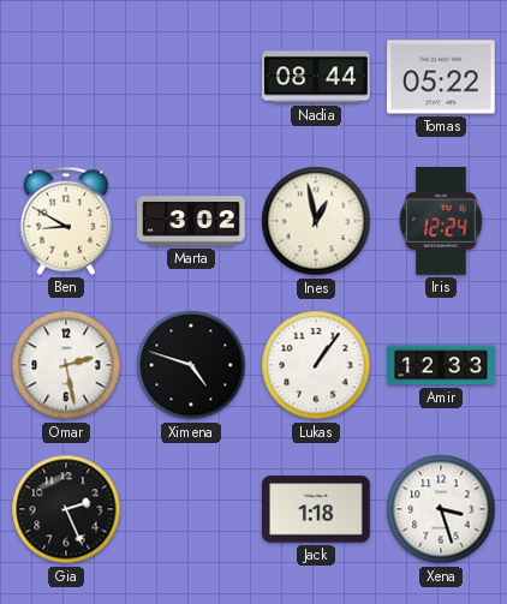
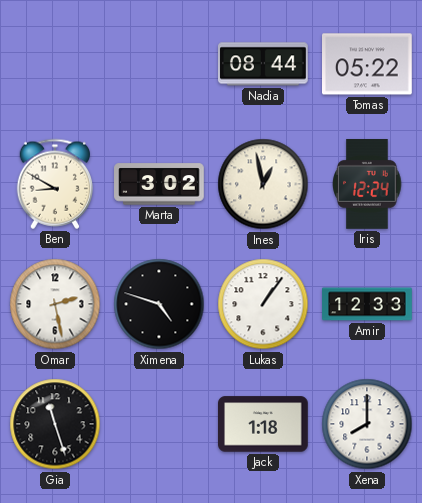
Gia: 2:26 -> 11:27 (55, 424)
Xena: 3:27 -> 8:00 (367, 424)
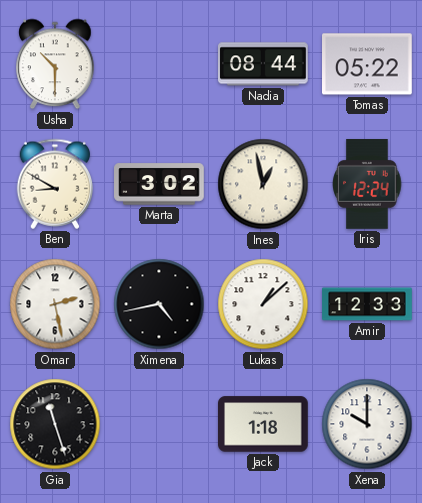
Usha: none -> 10:30 (55, 64)
Ximena: 4:48 -> 4:43 (159, 304)
Lukas: 1:06 -> 1:08 (263, 304)
Xena: 8:00 -> 10:00 (367, 424)
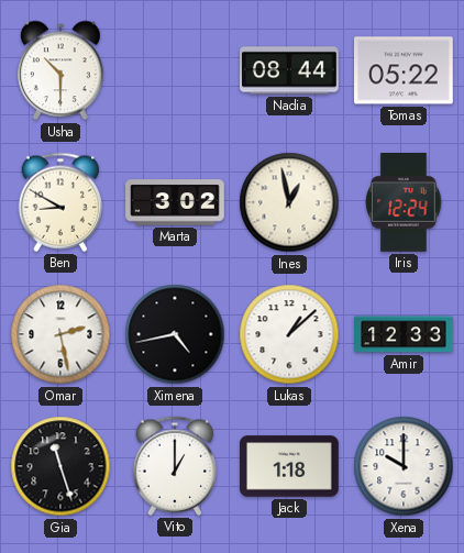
Vito: none -> 1:00 (174, 466)
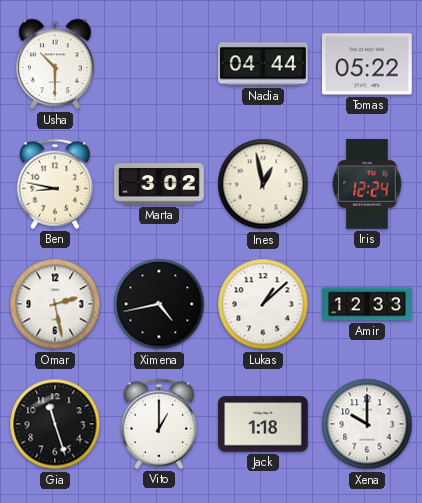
Nadia: 08:44 -> 04:44 (264, 64)
Ben: 8:50 -> 8:47 (54, 184)
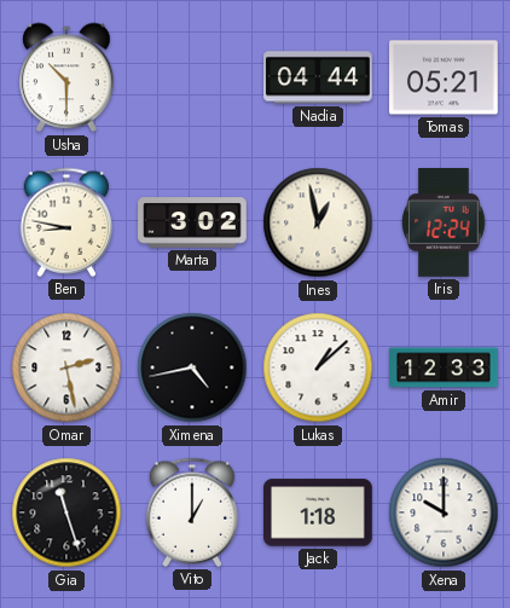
Tomas: 05:22 -> 05:21 (445, 77)
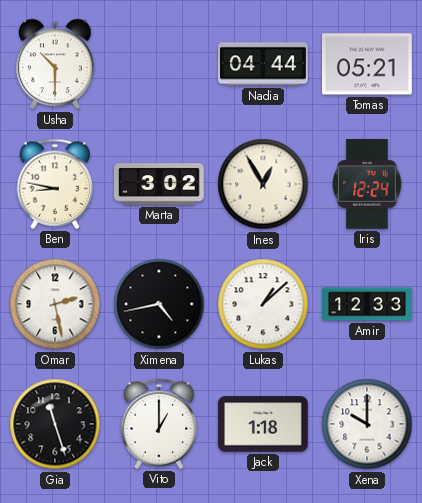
Ines: 12:58 -> 12:55 (263, 184)
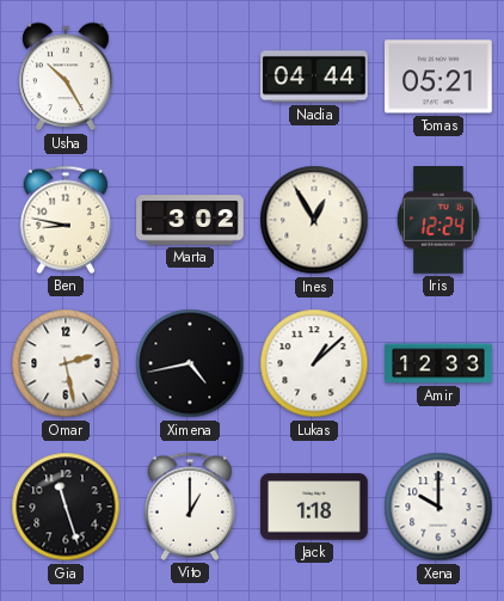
Usha: 10:30 -> 10:25 (66, 76)
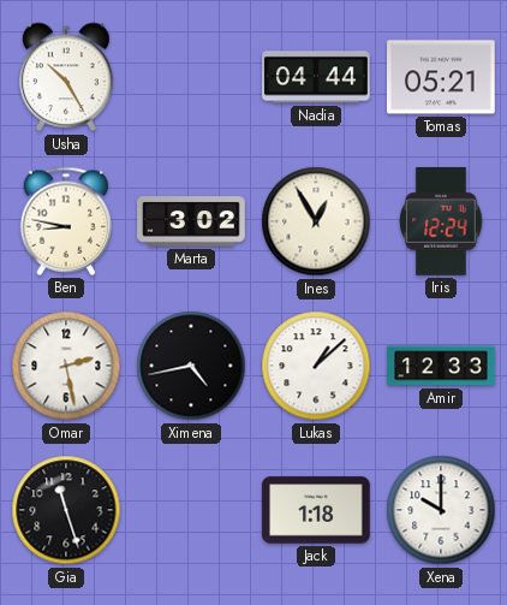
Vito: 1:00 -> none (189, 507)
